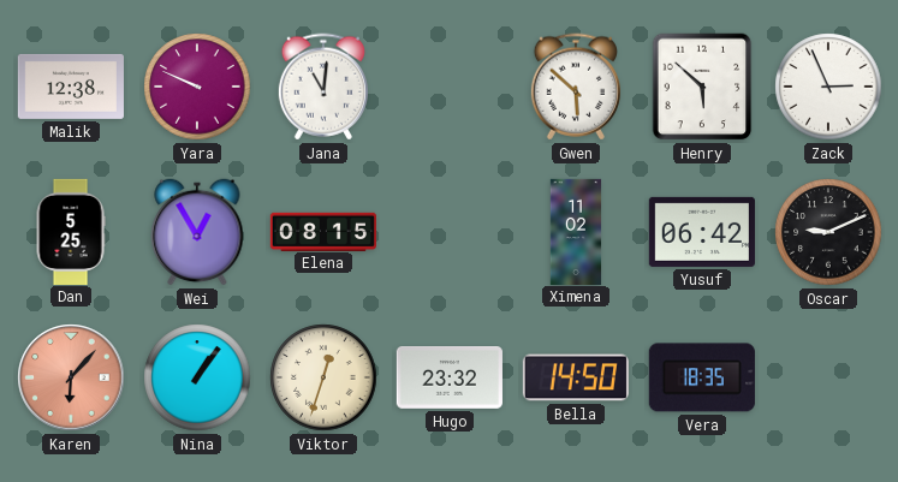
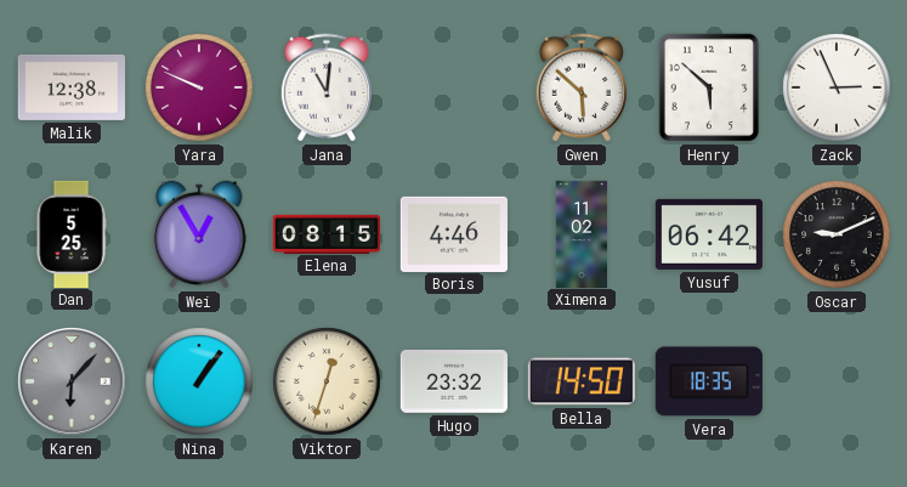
Boris: none -> 4:46 (454, 233)
Karen dial: salmon -> grey (72, 381)
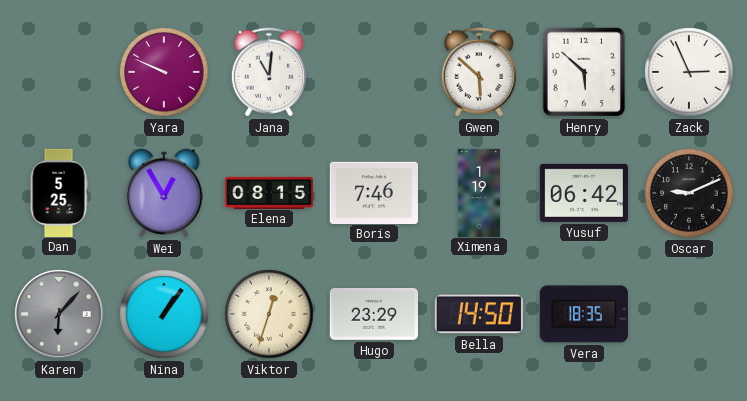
Malik: 12:38 -> none (72, 87)
Boris: 4:46 -> 7:46 (374, 192)
Ximena: 11:02 -> 1:19 (479, 192)
Hugo: 23:32 -> 23:29 (374, 315)
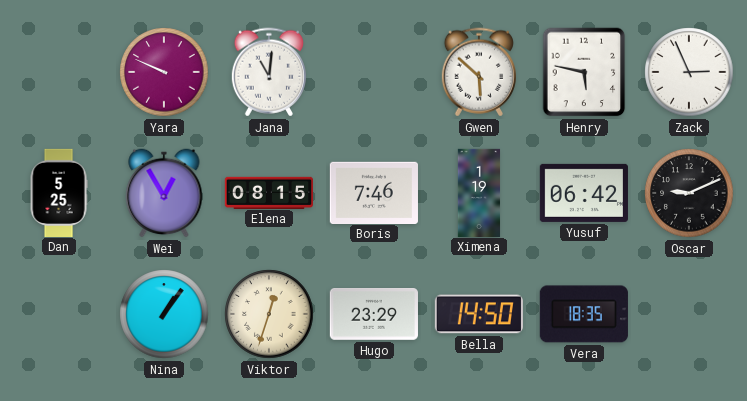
Henry: 5:52 -> 5:47 (584, 72)
Karen: 6:07 -> none (59, 314)
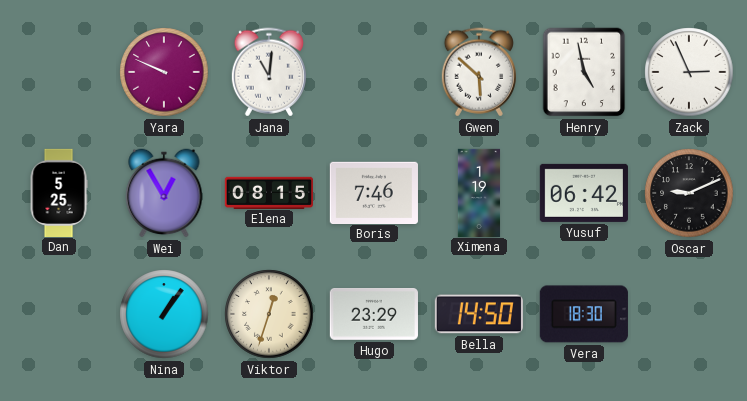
Henry: 5:47 -> 4:58 (584, 72)
Vera: 18:35 -> 18:30 (584, 314)
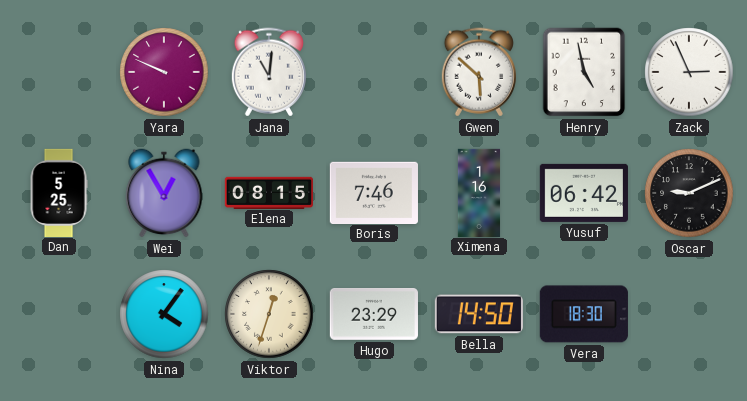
Ximena: 1:19 -> 1:16 (479, 192)
Nina: 1:06 -> 4:06 (164, 314)
